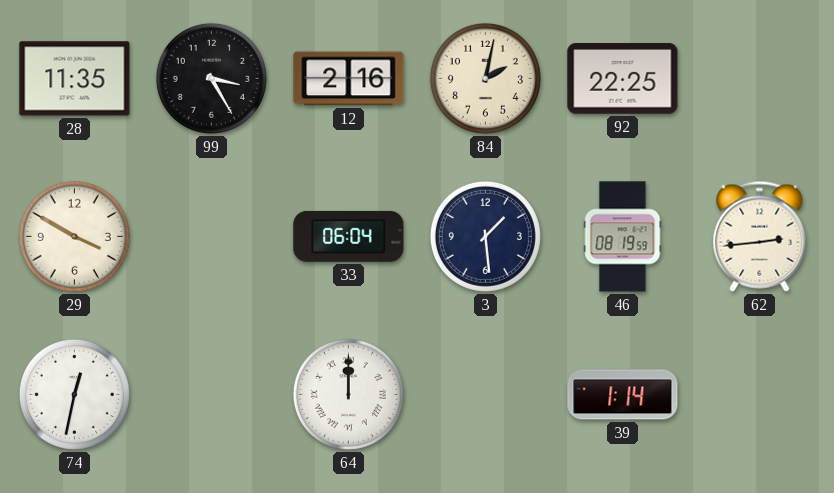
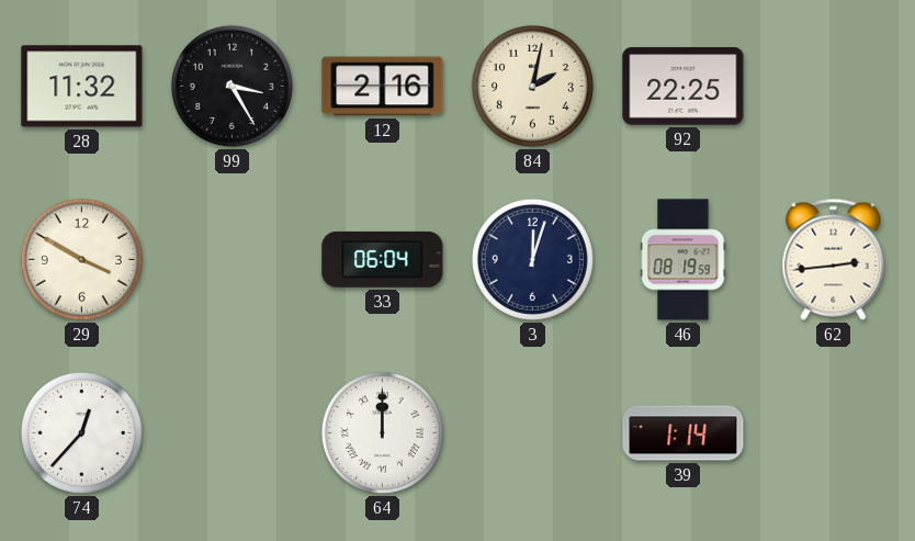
28: 11:35 -> 11:32 (82, 87)
3: 1:29 -> 12:03 (532, 259)
74: 12:32 -> 12:37 (81, 432)
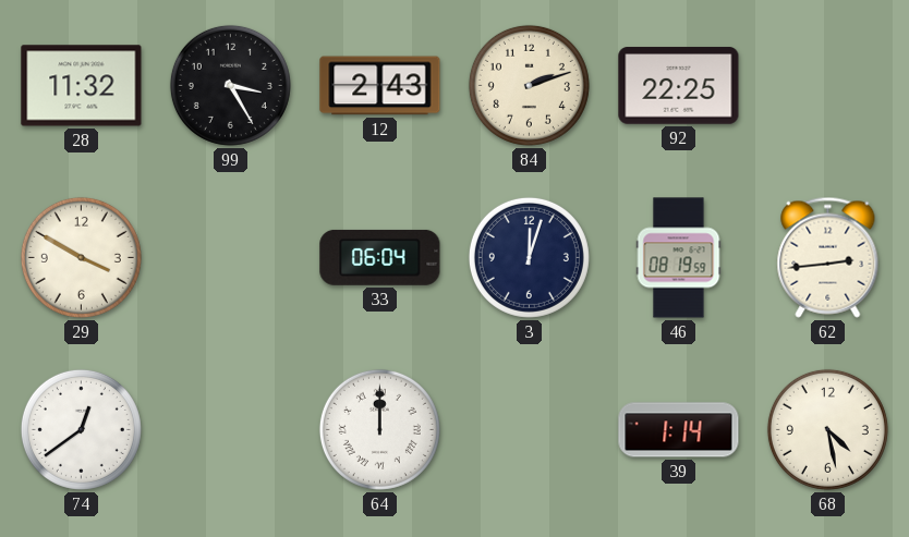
12: 2:16 -> 2:43 (380, 86)
84: 2:02 -> 2:12 (529, 85)
74: 12:37 -> 12:39 (81, 429)
68: none -> 4:28 (827, 429)
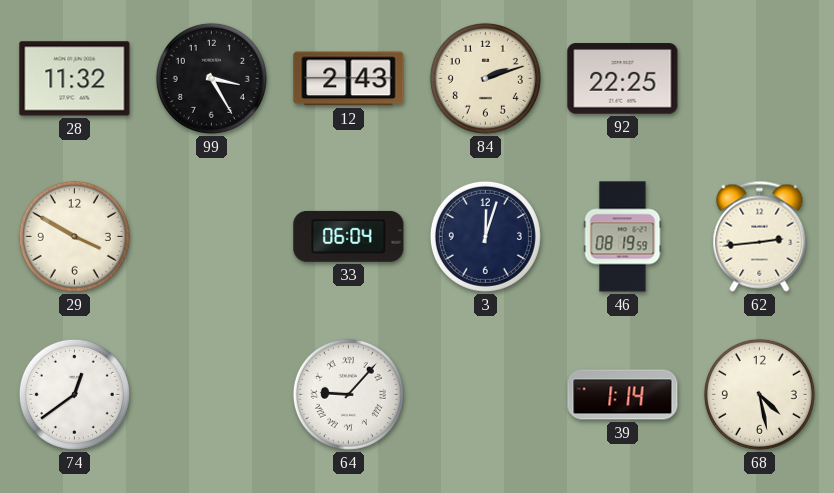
64: 12:00 -> 9:07 (348, 394)
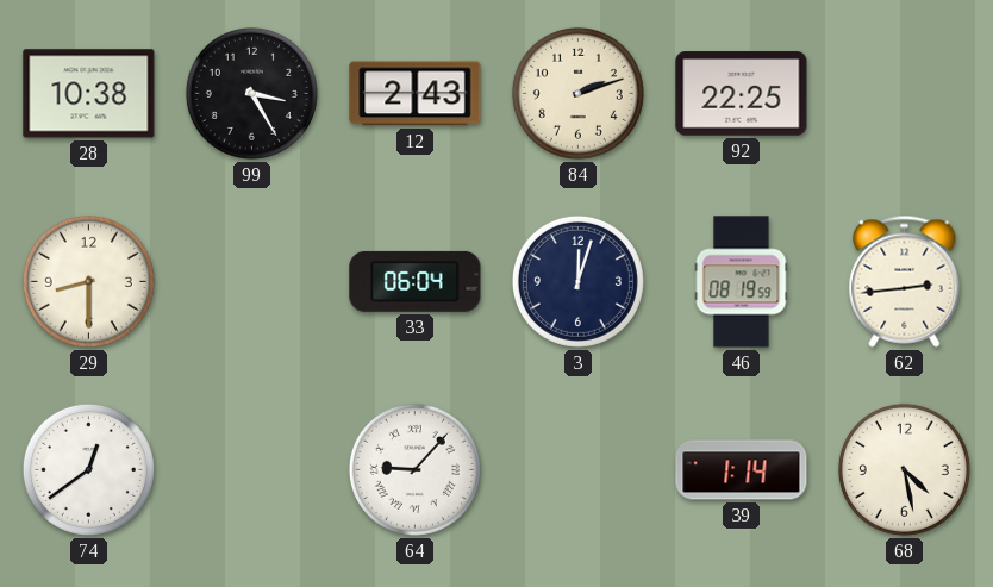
28: 11:32 -> 10:38 (89, 94)
29: 3:50 -> 8:30 (88, 281)
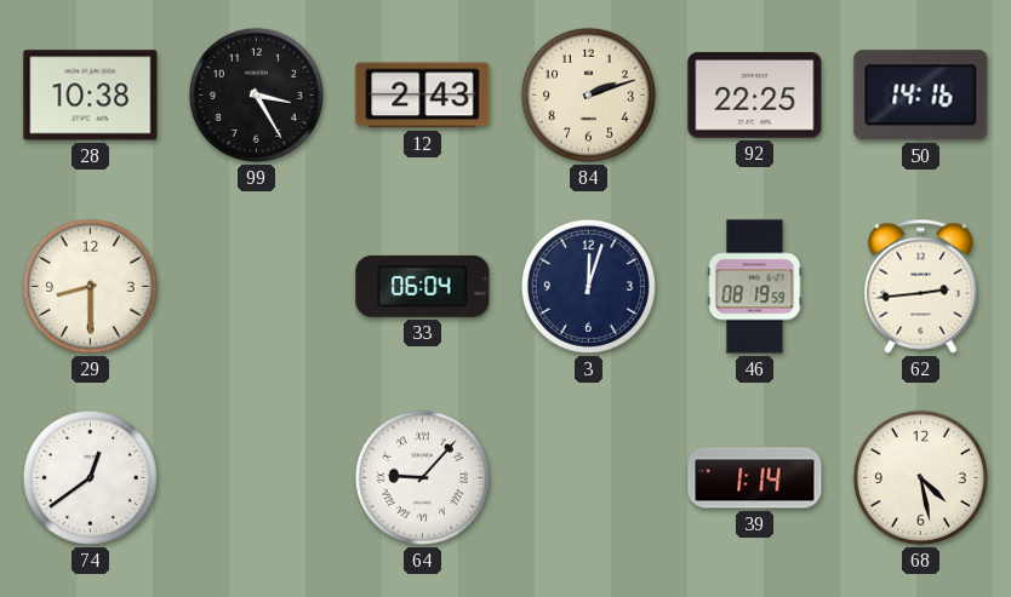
50: none -> 14:16 (921, 96)
